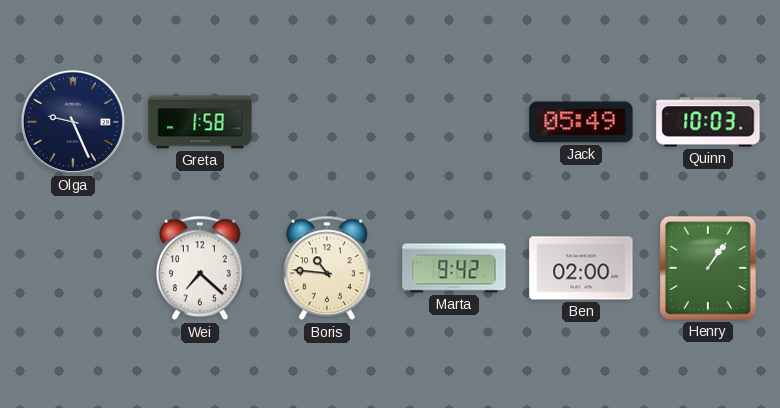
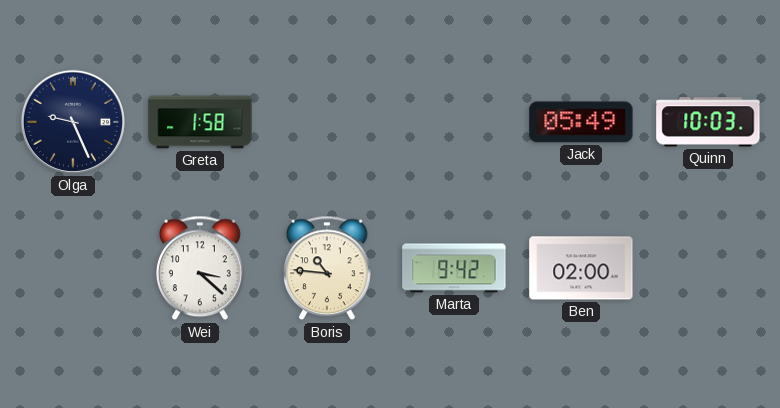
Wei: 7:22 -> 3:22 (200, 268)
Henry: 1:06 -> none (708, 268)
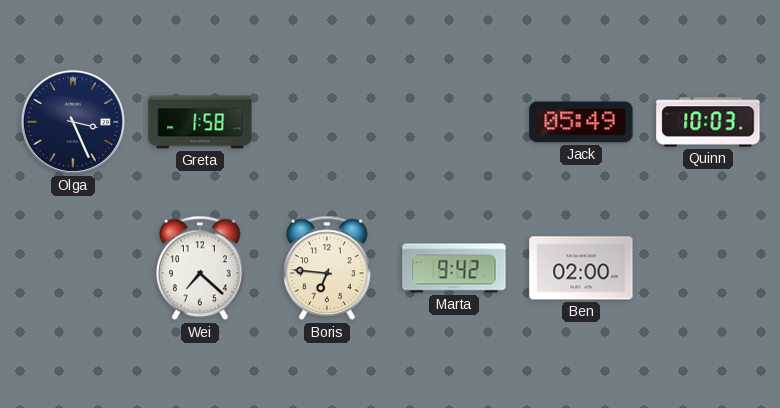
Olga: 9:26 -> 3:26 (73, 122)
Wei: 3:22 -> 7:22 (200, 268)
Boris: 10:46 -> 6:46 (327, 268)
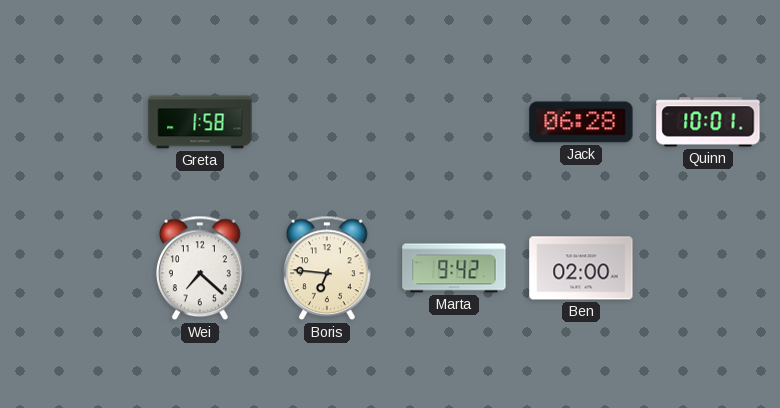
Olga: 3:26 -> none (73, 122)
Jack: 05:49 -> 06:28 (581, 122)
Quinn: 10:03 -> 10:01 (708, 122)
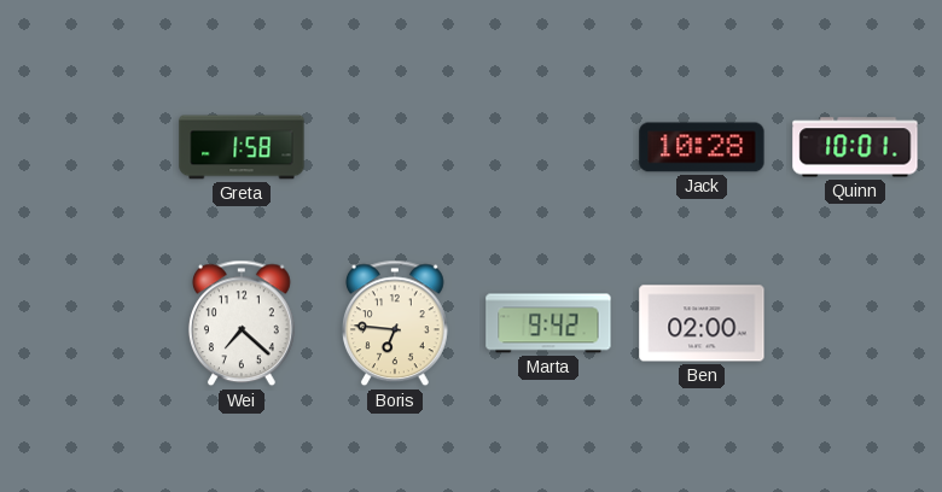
Jack: 06:28 -> 10:28 (702, 147)
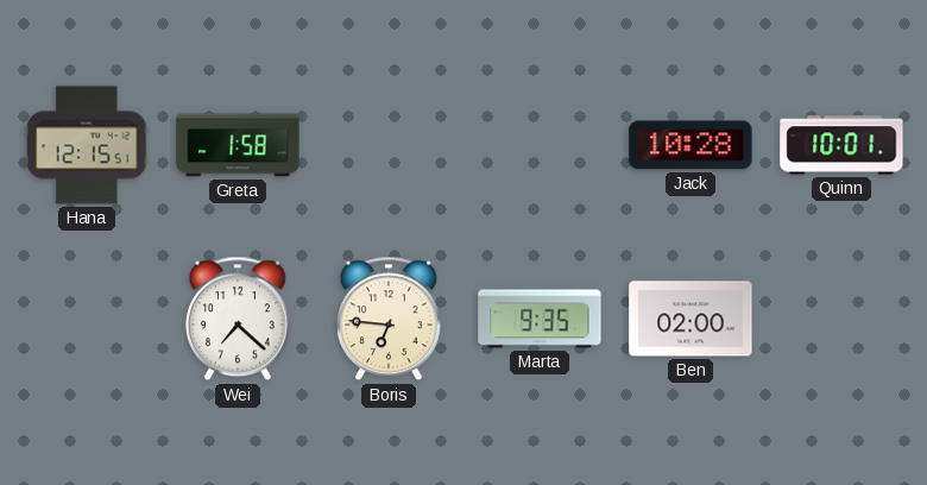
Hana: none -> 12:15 (87, 145)
Marta: 9:42 -> 9:35 (540, 319)
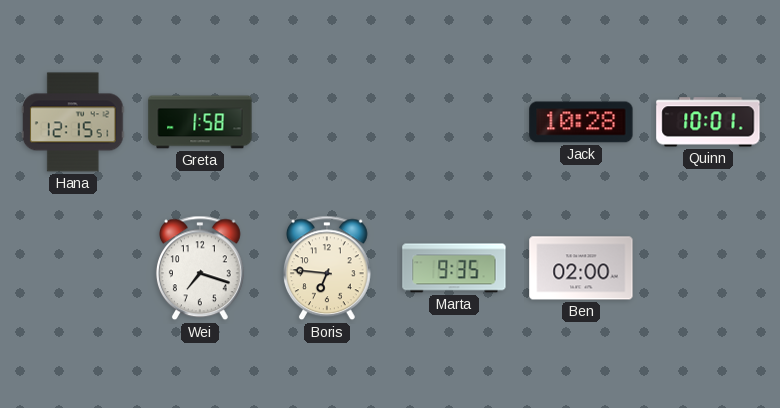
Wei: 7:22 -> 7:18 (200, 268)
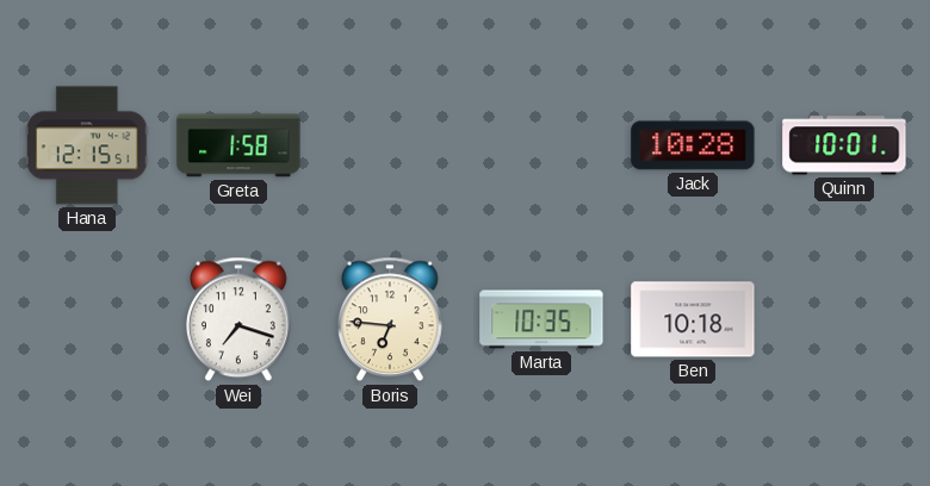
Marta: 9:35 -> 10:35 (541, 319)
Ben: 02:00 -> 10:18 (693, 319)
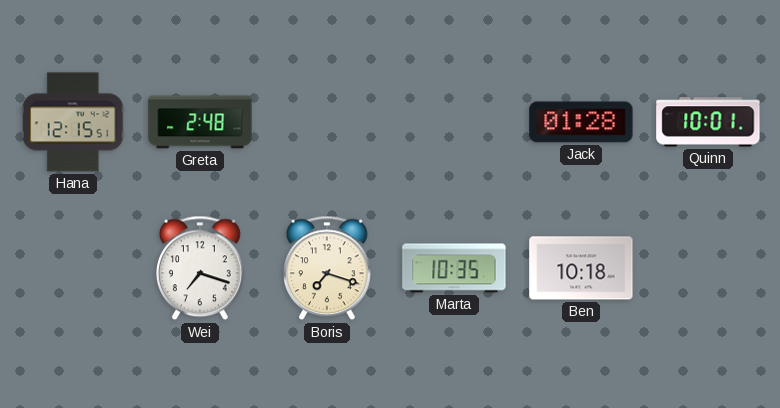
Greta: 1:58 -> 2:48 (200, 122)
Jack: 10:28 -> 01:28 (581, 122)
Boris: 6:46 -> 7:18 (327, 268)
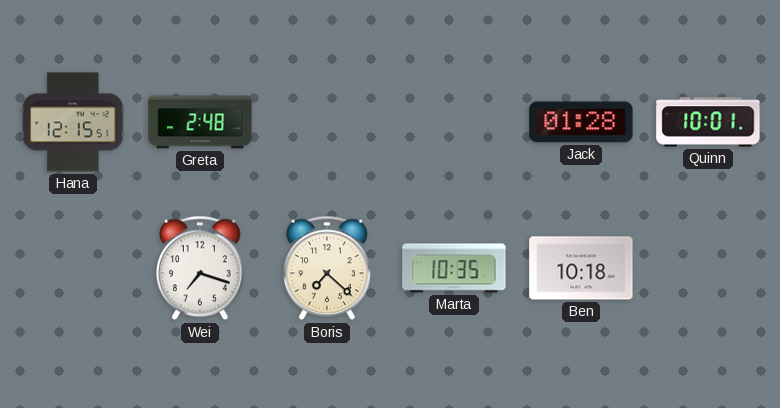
Boris: 7:18 -> 7:22 (327, 268)
